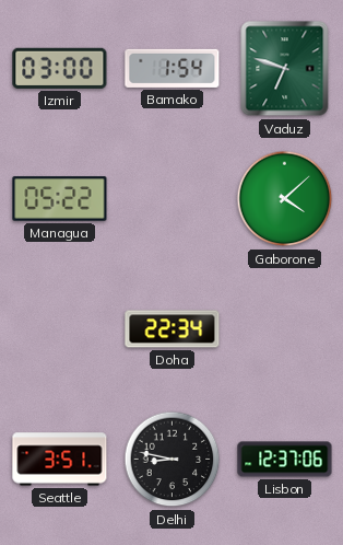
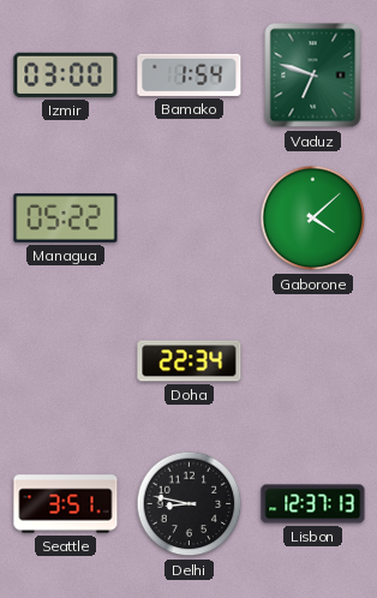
Lisbon: 12:37:06 -> 12:37:13 (313, 504)
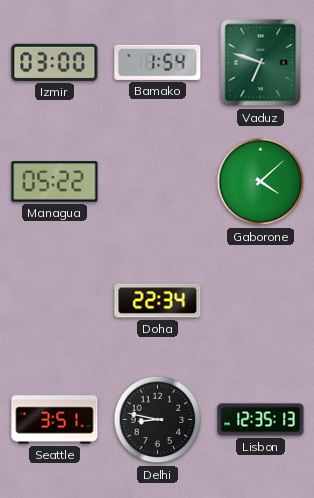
Lisbon: 12:37 -> 12:35 (261, 420)
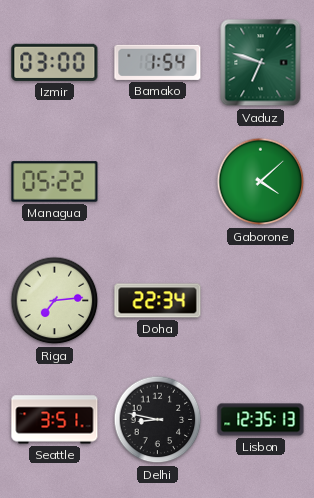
Riga: none -> 7:14 (55, 301)
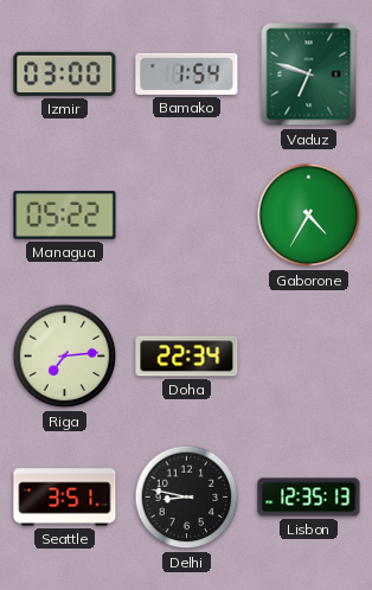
Gaborone: 4:08 -> 4:35 (309, 216)
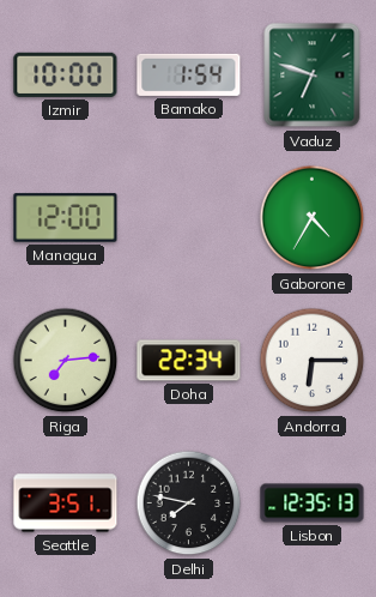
Izmir: 03:00 -> 10:00 (66, 74)
Managua: 05:22 -> 12:00 (66, 218)
Andorra: none -> 6:15 (313, 361)
Delhi: 8:47 -> 7:47 (189, 503)
